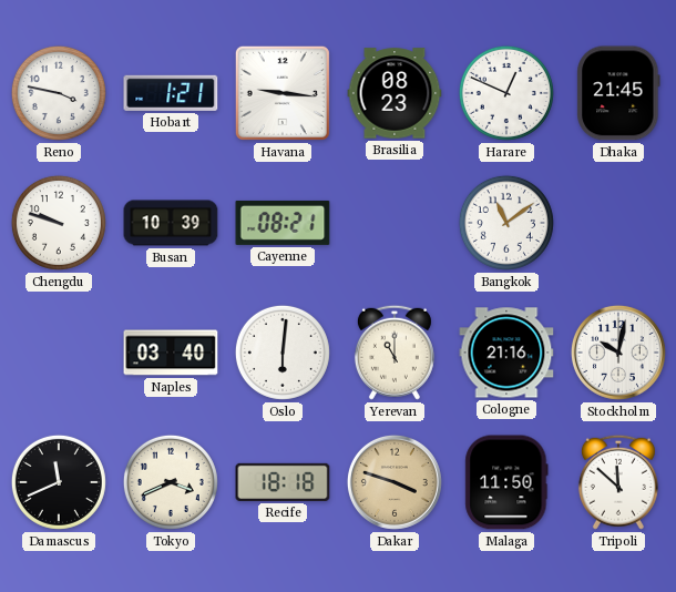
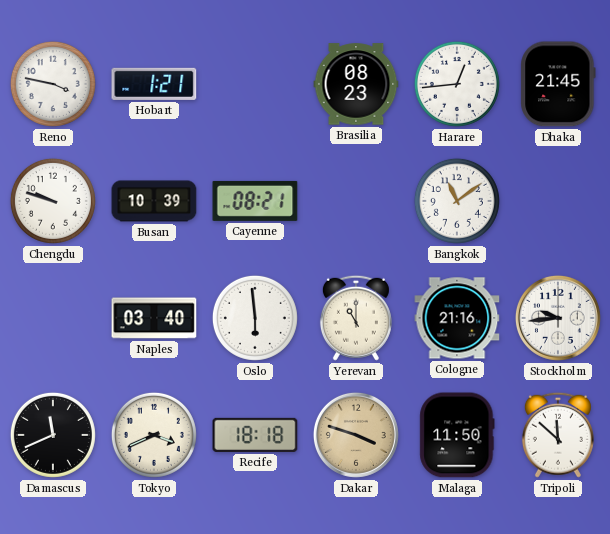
Havana: 9:16 -> none (283, 93)
Harare: 12:49 -> 12:44 (457, 84)
Oslo: 6:01 -> 5:59 (255, 318)
Stockholm: 10:02 -> 9:44 (558, 318)
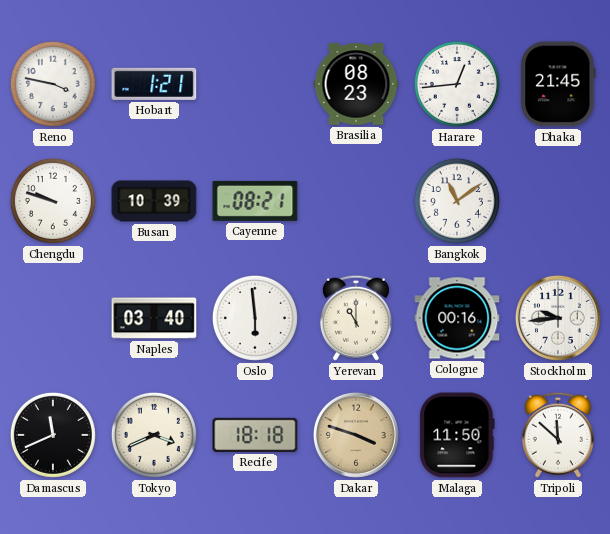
Cologne: 21:16 -> 00:16 (457, 318)
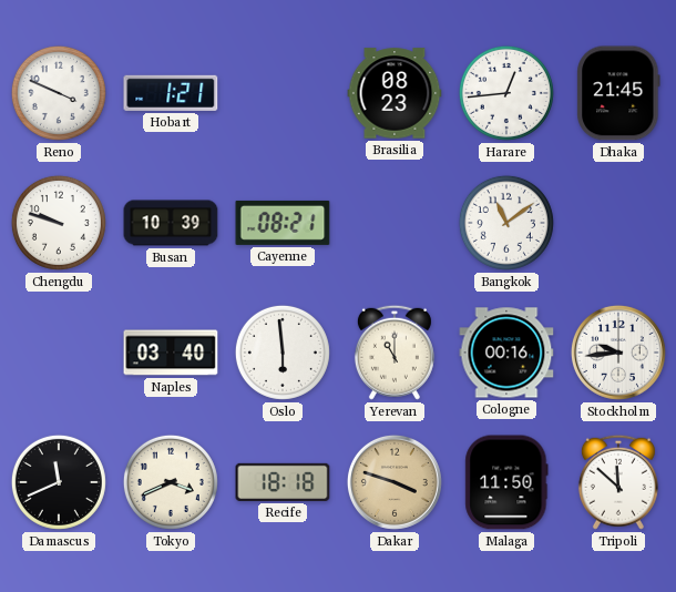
Reno: 3:47 -> 3:49 (59, 93)
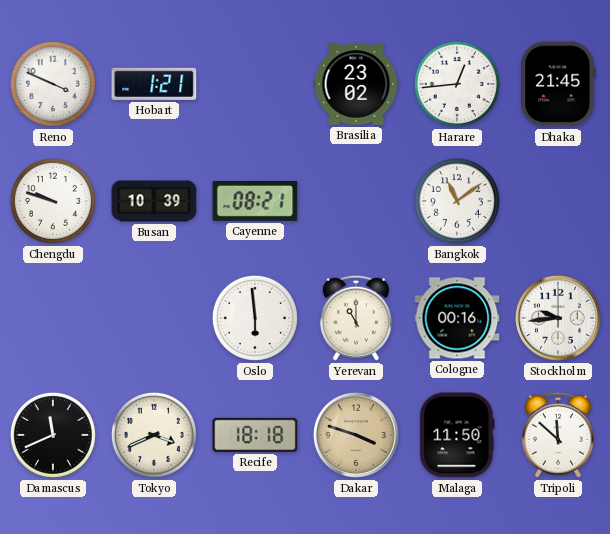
Brasilia: 08:23 -> 23:02 (356, 84)
Naples: 03:40 -> none (171, 353)
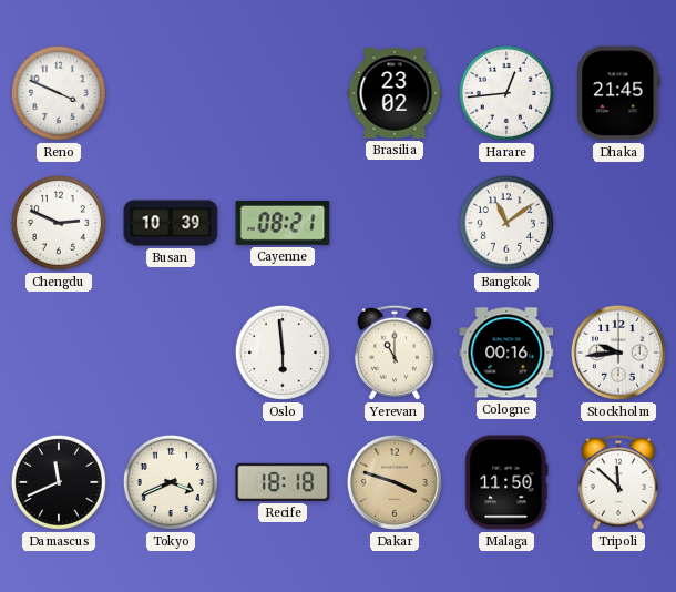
Hobart: 1:21 -> none (154, 84)
Chengdu: 9:48 -> 2:49 (59, 223)
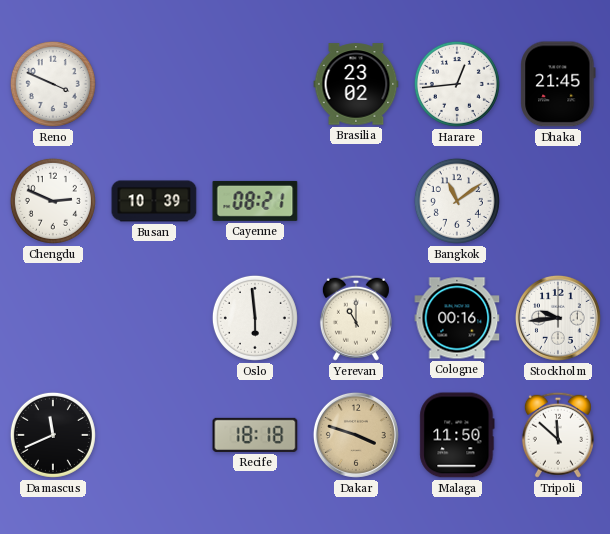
Tokyo: 3:41 -> none (171, 482)
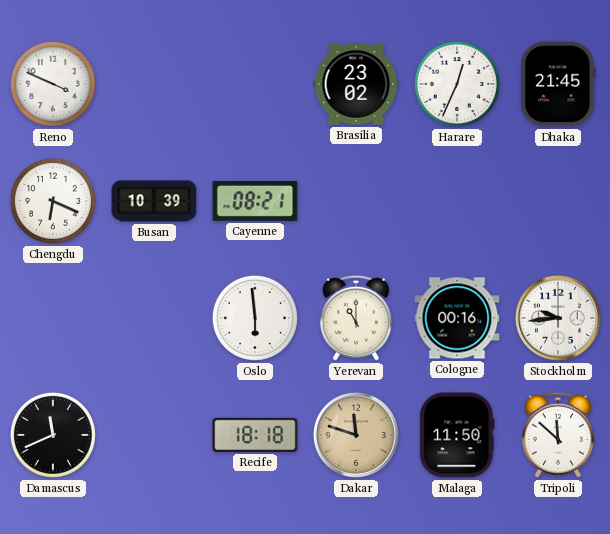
Harare: 12:44 -> 12:34 (457, 84)
Chengdu: 2:49 -> 6:19 (53, 201)
Bangkok: 11:09 -> none (457, 201)
Dakar: 3:48 -> 11:48 (356, 435)
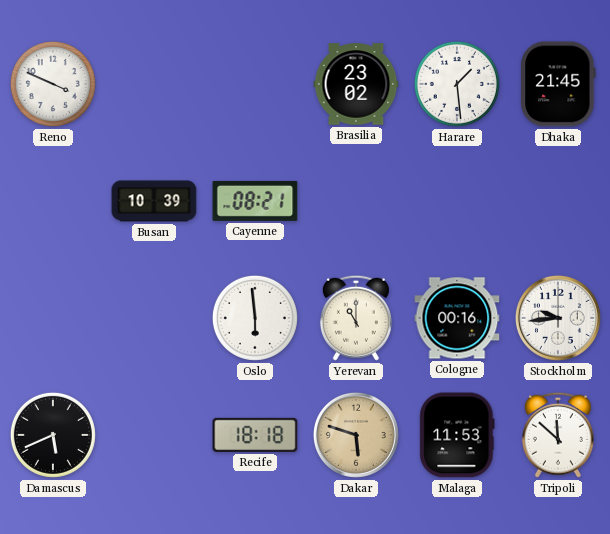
Harare: 12:34 -> 1:29 (457, 84)
Chengdu: 6:19 -> none (53, 201)
Damascus: 11:41 -> 5:41 (53, 435)
Dakar: 11:48 -> 5:48 (356, 435)
Malaga: 11:50 -> 11:53 (457, 435)
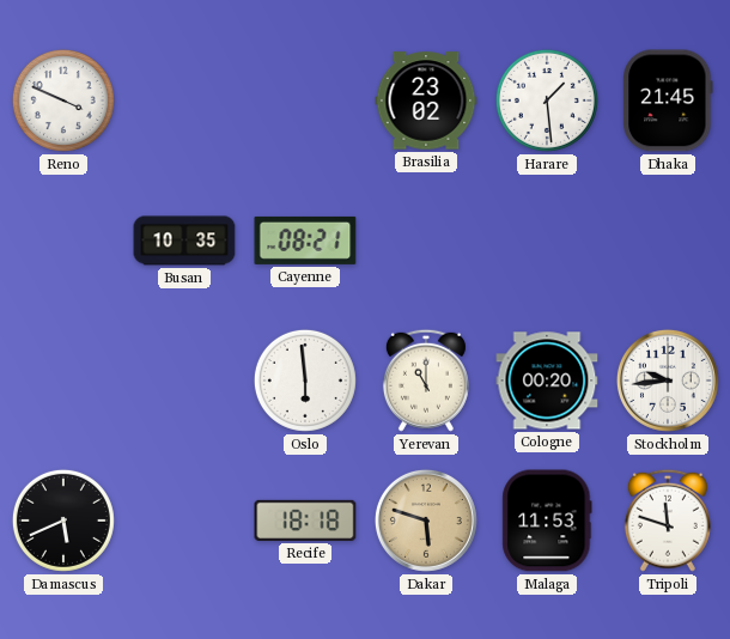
Busan: 10:39 -> 10:35 (184, 241)
Cologne: 00:16 -> 00:20 (547, 381)
Tripoli: 11:52 -> 11:48 (668, 521)
